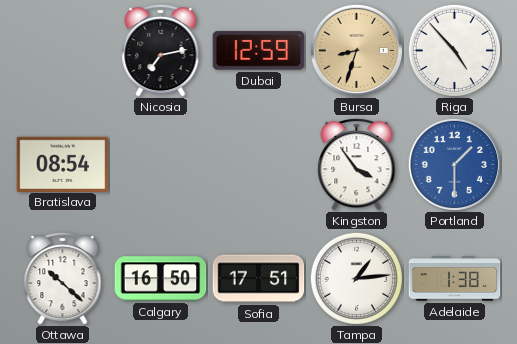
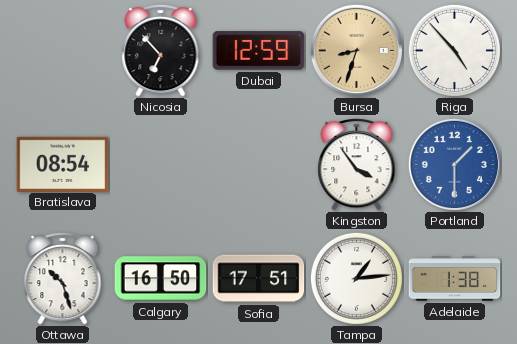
Nicosia: 7:13 -> 6:53 (161, 50)
Ottawa: 10:22 -> 10:27 (63, 278)
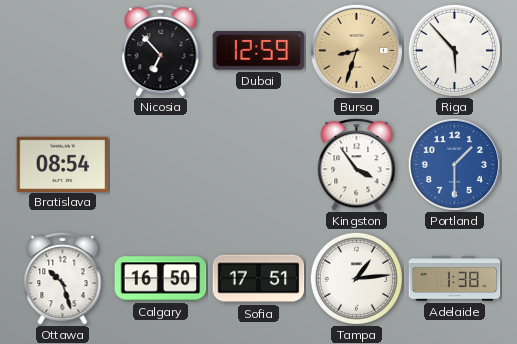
Riga: 4:53 -> 5:53 (454, 50)
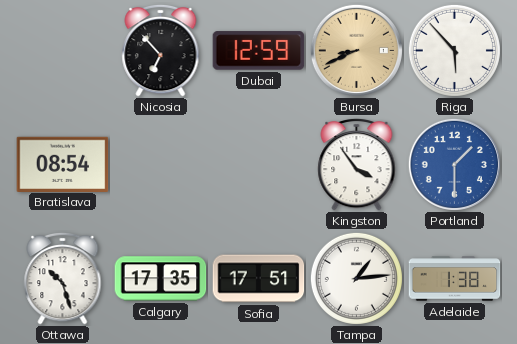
Bursa: 8:33 -> 8:41 (356, 50)
Calgary: 16:50 -> 17:35 (161, 279)
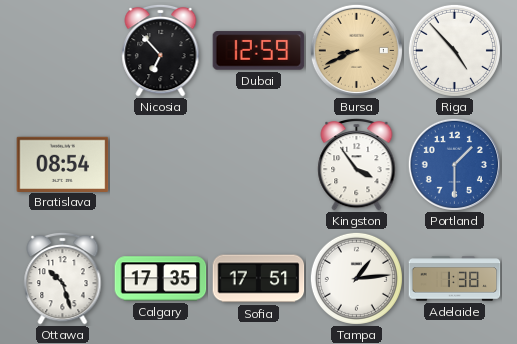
Riga: 5:53 -> 4:53 (454, 50)
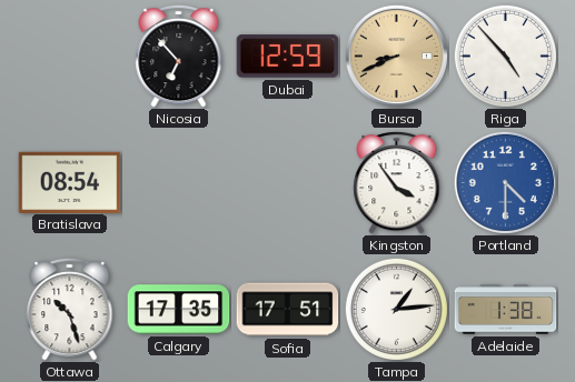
Portland: 1:30 -> 4:30 (505, 182)
